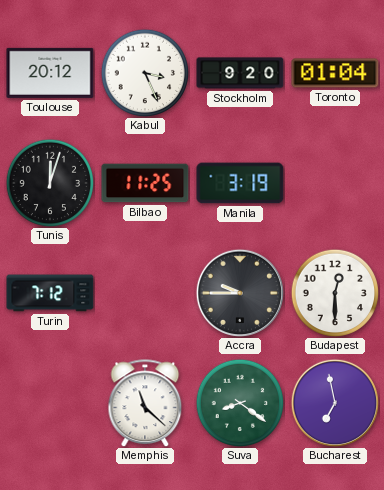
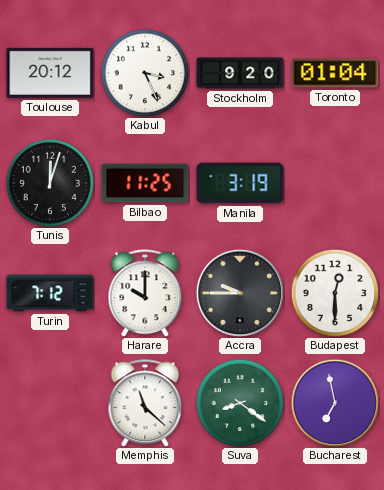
Harare: none -> 10:00 (145, 293)
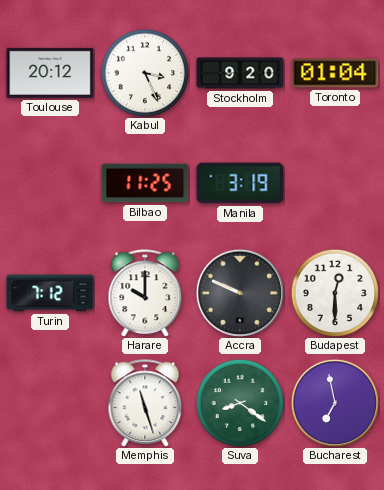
Tunis: 12:03 -> none (50, 183)
Accra: 9:45 -> 9:49 (239, 292)
Memphis: 11:22 -> 11:27 (145, 403)
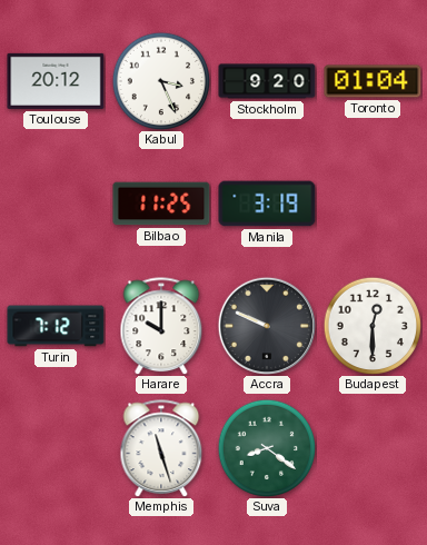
Bucharest: 6:58 -> none (334, 402)
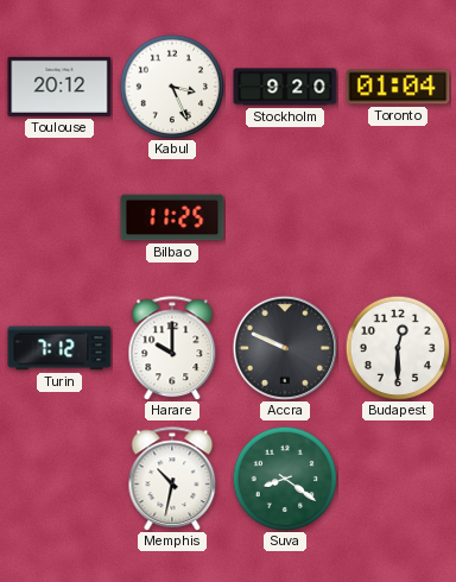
Manila: 3:19 -> none (267, 204)
Memphis: 11:27 -> 10:32 (172, 479)
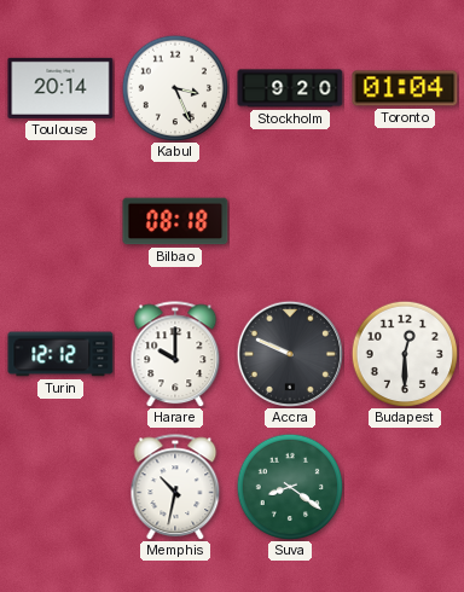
Toulouse: 20:12 -> 20:14 (60, 88)
Bilbao: 11:25 -> 08:18 (175, 221)
Turin: 7:12 -> 12:12 (60, 354)
